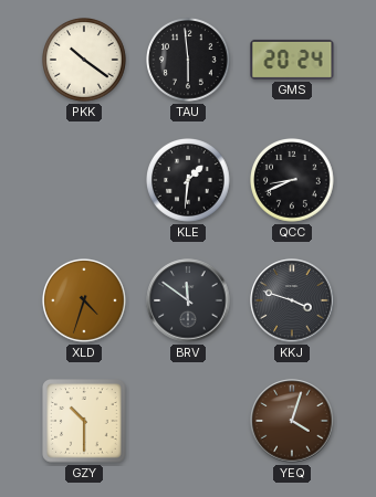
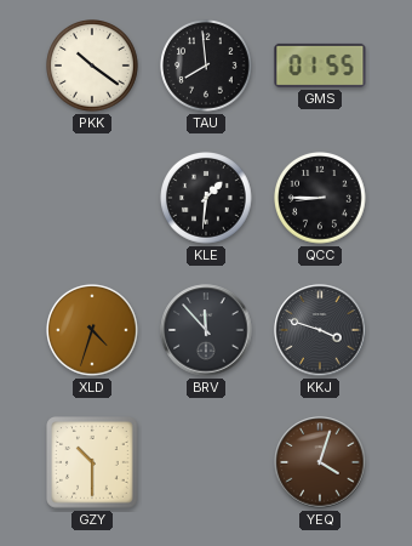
TAU: 5:59 -> 7:59 (207, 67)
GMS: 20:24 -> 01:55 (320, 66)
QCC: 8:41 -> 8:45 (321, 199)
BRV: 11:51 -> 11:53 (206, 330)
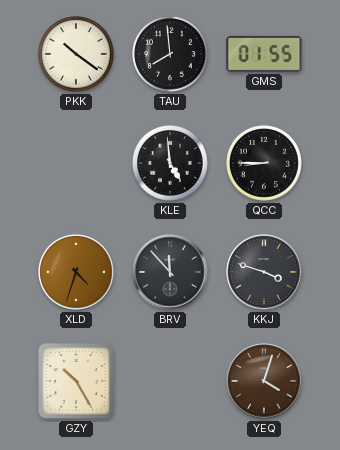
KLE: 1:31 -> 4:59 (171, 164)
GZY: 10:30 -> 10:25 (76, 381)
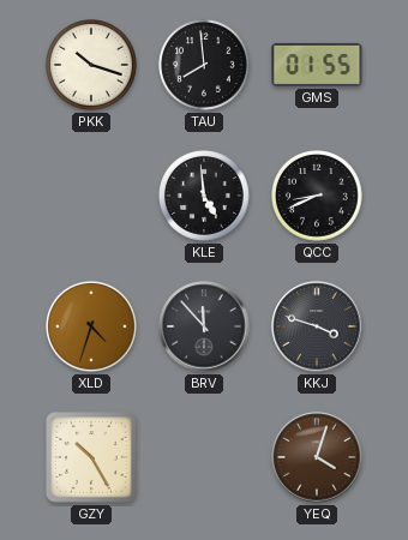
PKK: 10:21 -> 10:18 (92, 66)
QCC: 8:45 -> 8:41 (318, 197)
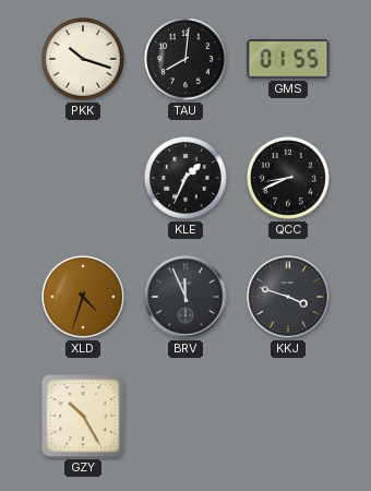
TAU: 7:59 -> 8:01 (187, 60)
KLE: 4:59 -> 1:34 (187, 179)
BRV: 11:53 -> 11:56 (185, 297)
YEQ: 4:03 -> none (317, 457)
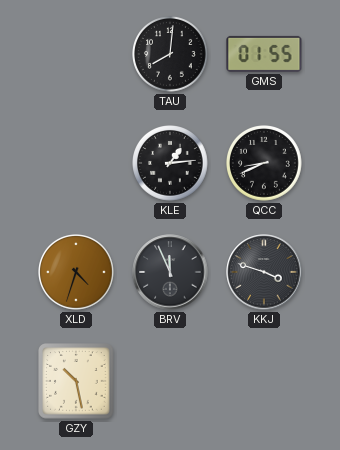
PKK: 10:18 -> none (84, 60)
KLE: 1:34 -> 1:14 (171, 164)
GZY: 10:25 -> 10:28 (76, 381)
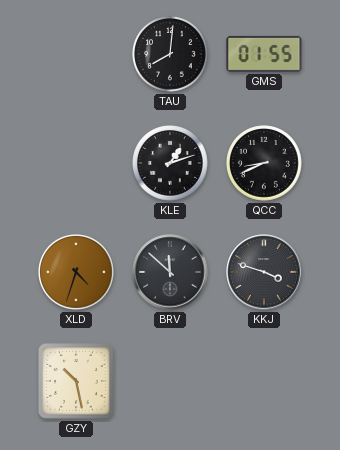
KLE: 1:14 -> 1:12 (171, 164)
BRV: 11:56 -> 11:52 (170, 272)
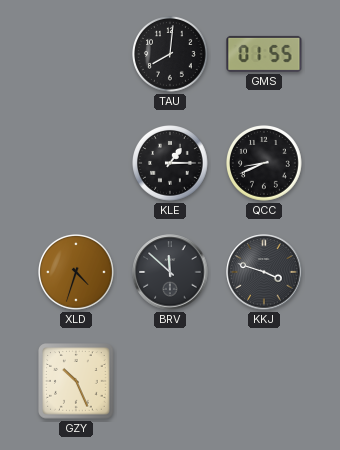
KLE: 1:12 -> 1:15 (171, 164)
GZY: 10:28 -> 10:26 (76, 381)
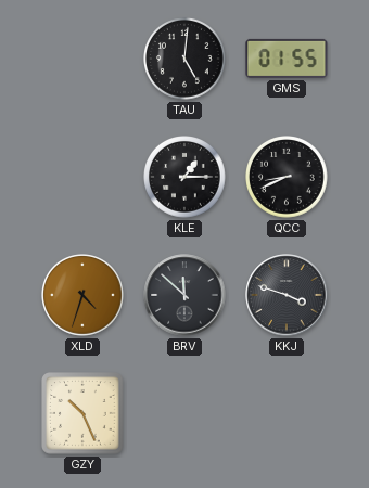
TAU: 8:01 -> 5:01 (186, 60)
